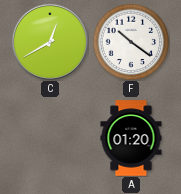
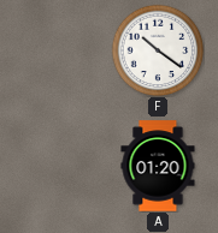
C: 12:40 -> none (50, 42)
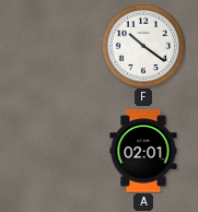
A: 01:20 -> 02:01 (143, 151)
